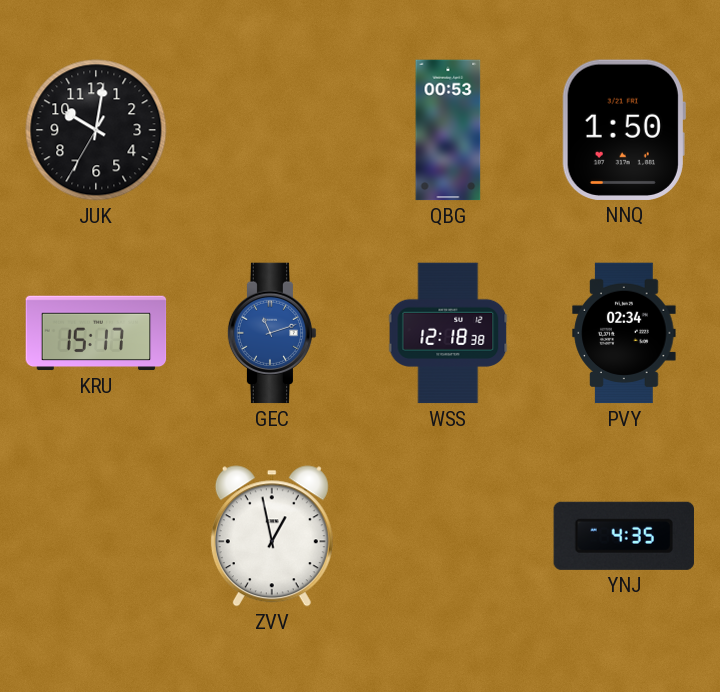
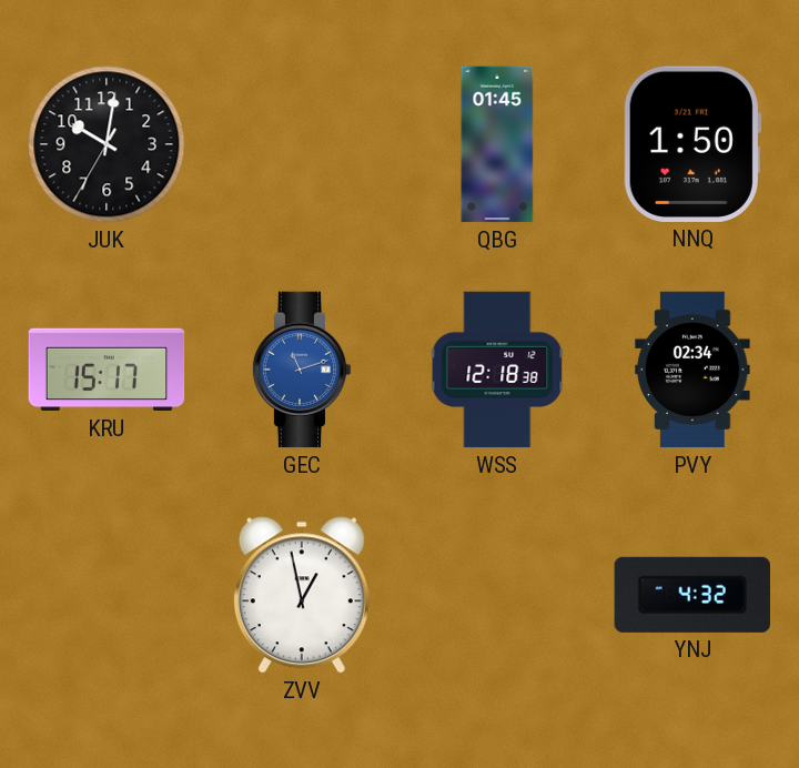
QBG: 00:53 -> 01:45 (497, 144)
YNJ: 4:35 -> 4:32 (692, 595)
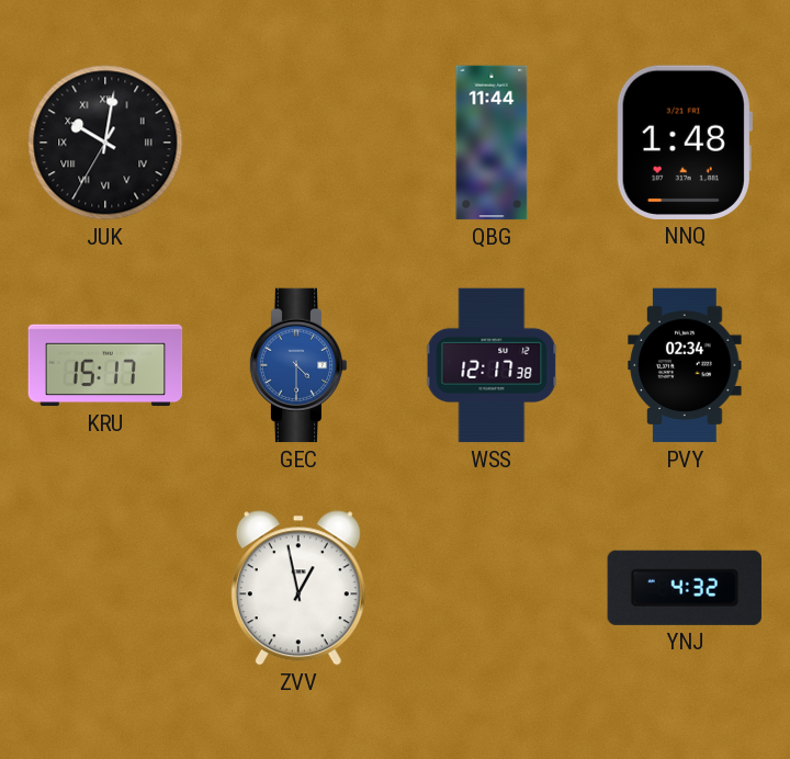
JUK numerals: Arabic -> Roman (105, 143)
QBG: 01:45 -> 11:44 (492, 143)
NNQ: 1:50 -> 1:48 (685, 143)
GEC: 11:12 -> 4:30 (298, 365)
WSS: 12:18 -> 12:17 (492, 365)
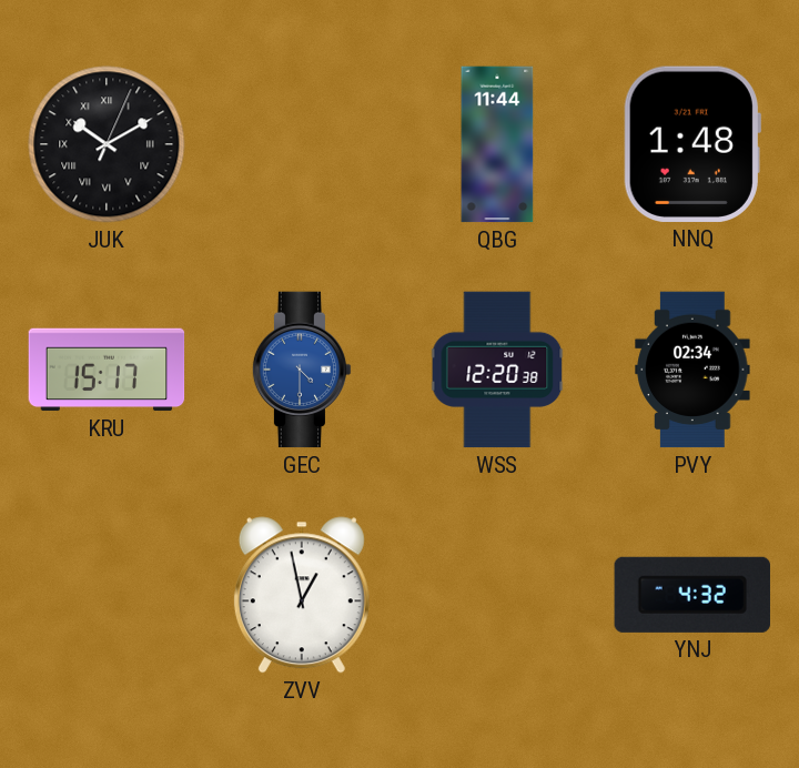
JUK: 10:01 -> 10:10 (107, 144)
WSS: 12:17 -> 12:20 (497, 370)
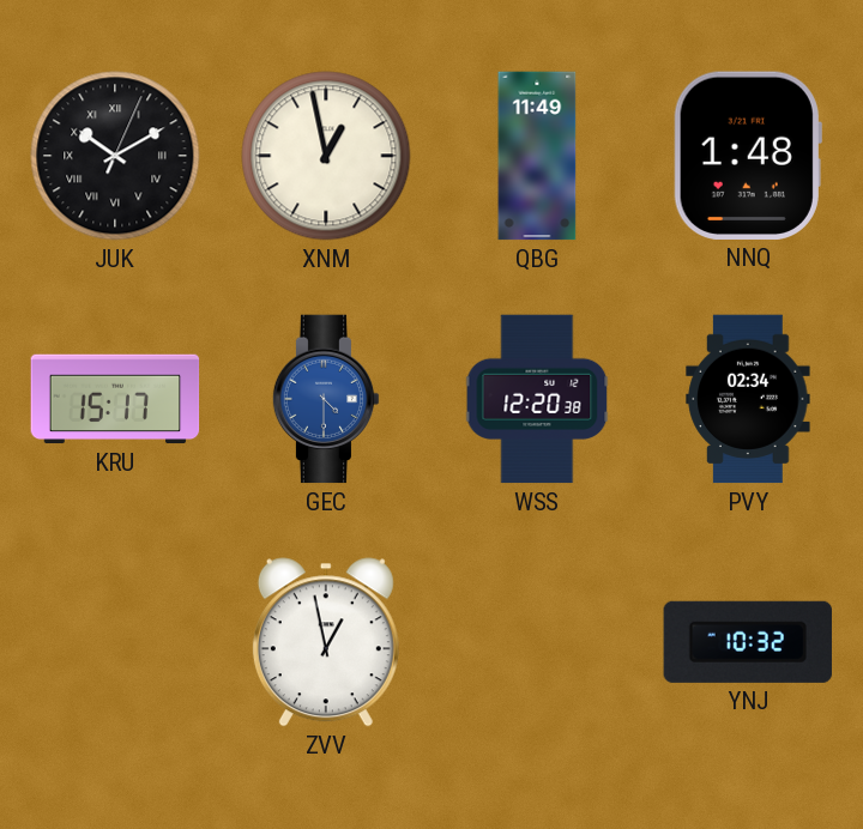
XNM: none -> 12:58 (326, 156)
QBG: 11:44 -> 11:49 (537, 156)
YNJ: 4:32 -> 10:32 (748, 642)
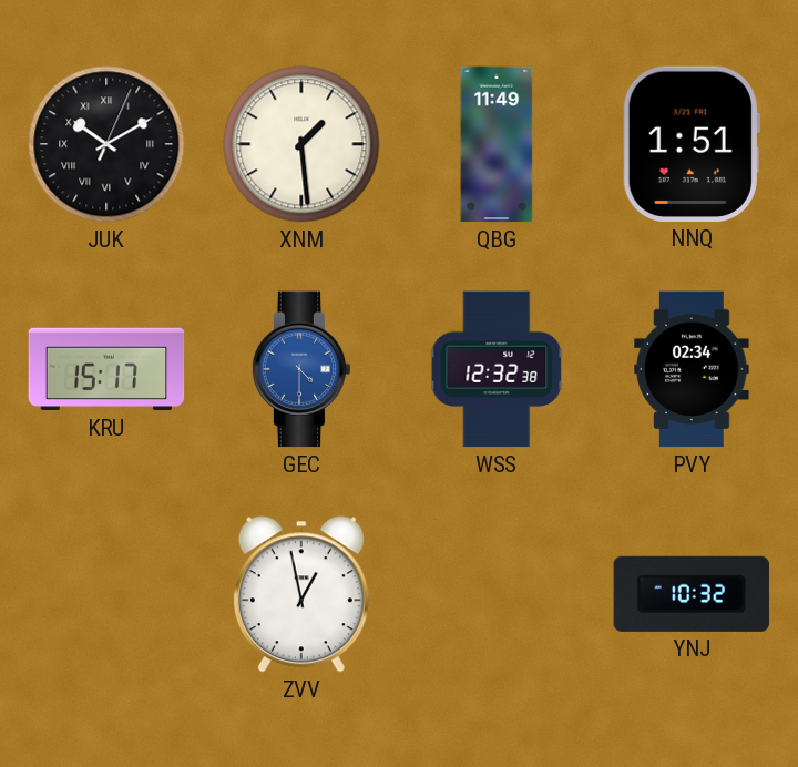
XNM: 12:58 -> 1:29 (301, 144)
NNQ: 1:48 -> 1:51 (692, 144)
WSS: 12:20 -> 12:32 (497, 369)
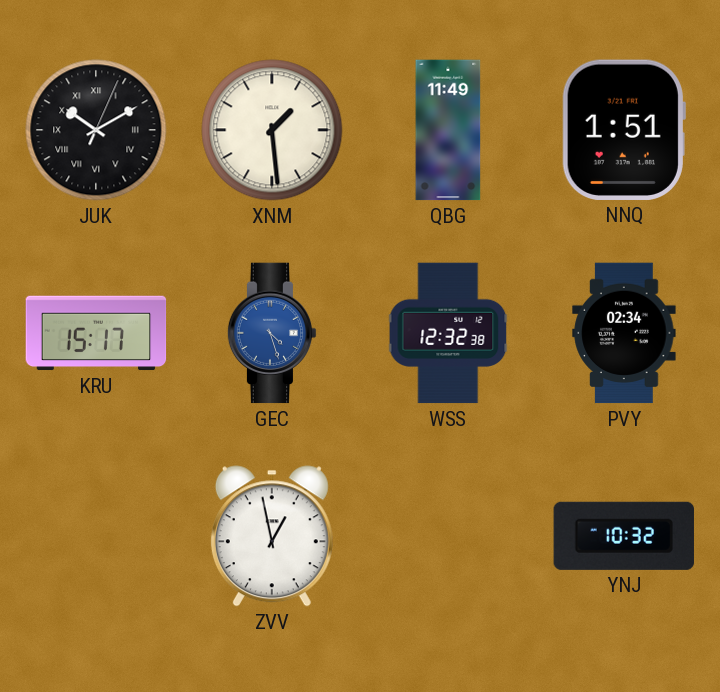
GEC: 4:30 -> 4:27 (272, 333)
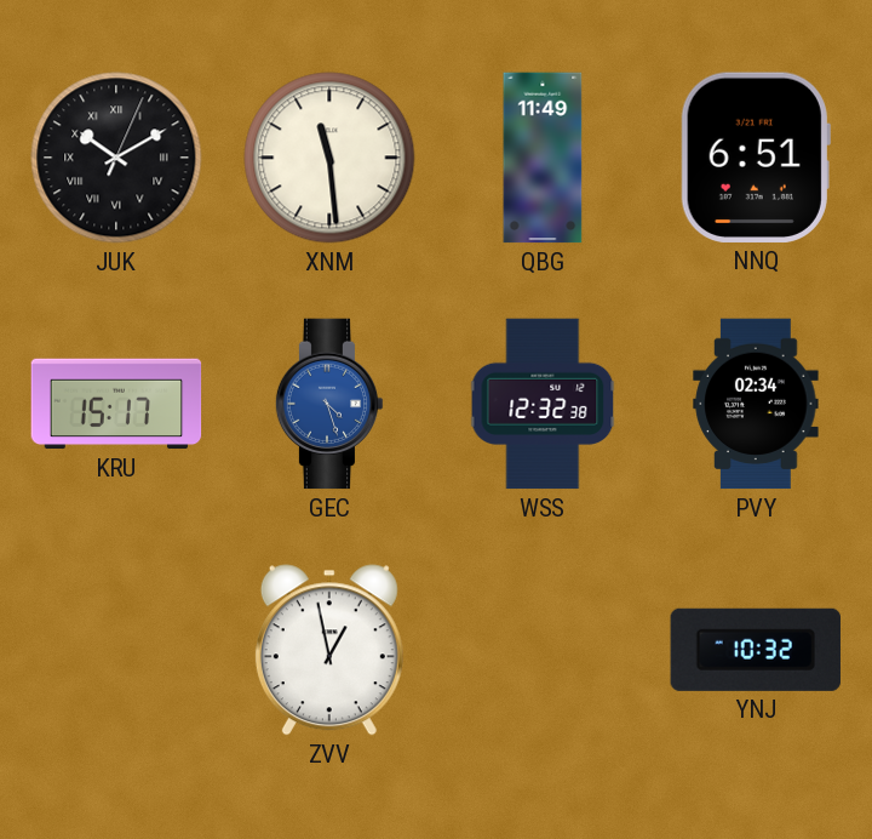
XNM: 1:29 -> 11:29 (329, 158)
NNQ: 1:51 -> 6:51 (756, 158)
